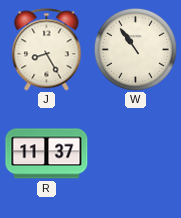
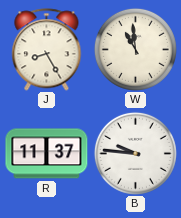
W: 10:54 -> 10:59 (135, 49)
B: none -> 9:46 (135, 153)
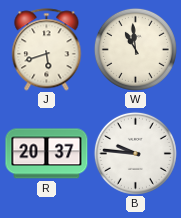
J: 8:25 -> 5:42 (47, 50)
R: 11:37 -> 20:37 (47, 154)
